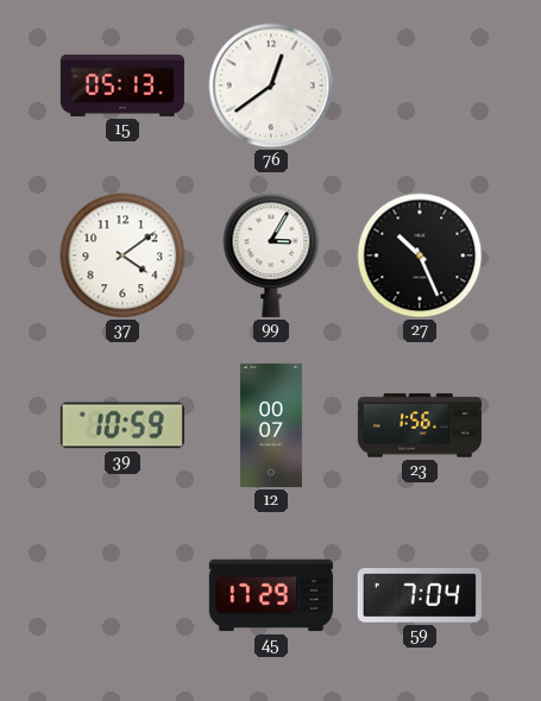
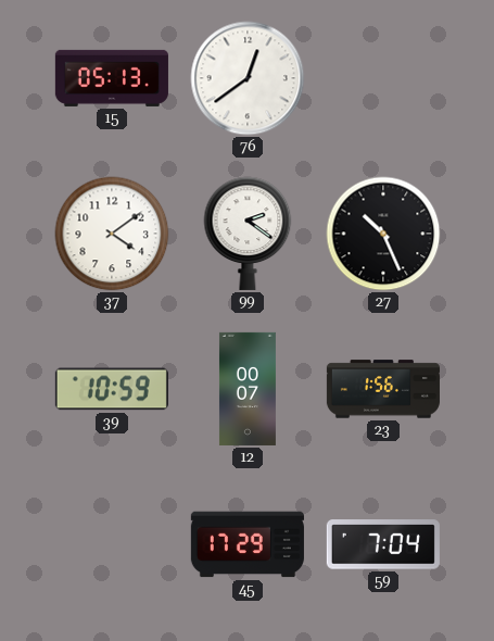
99: 3:05 -> 2:21 (248, 234)
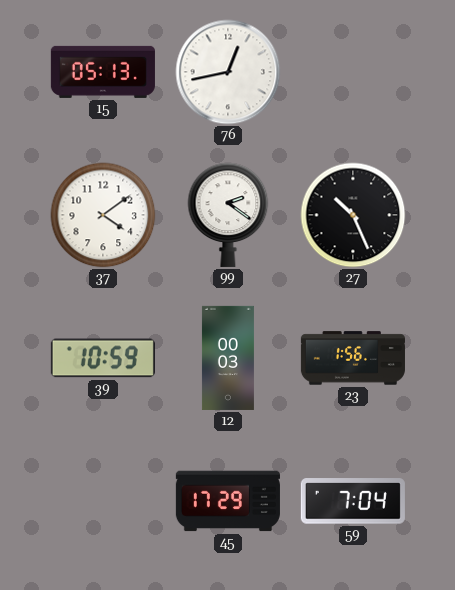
76: 12:39 -> 12:43 (228, 72)
12: 00:07 -> 00:03 (228, 358)
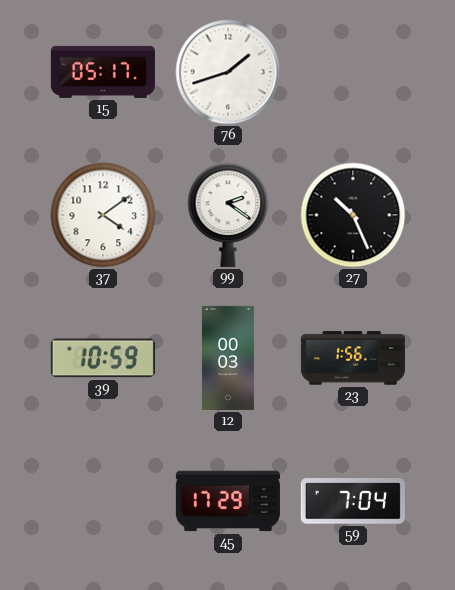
15: 05:13 -> 05:17 (103, 72)
76: 12:43 -> 1:42 (228, 72)
